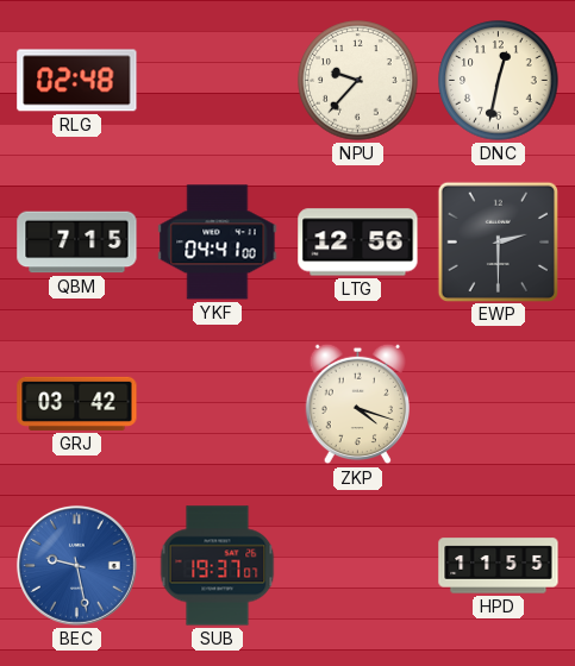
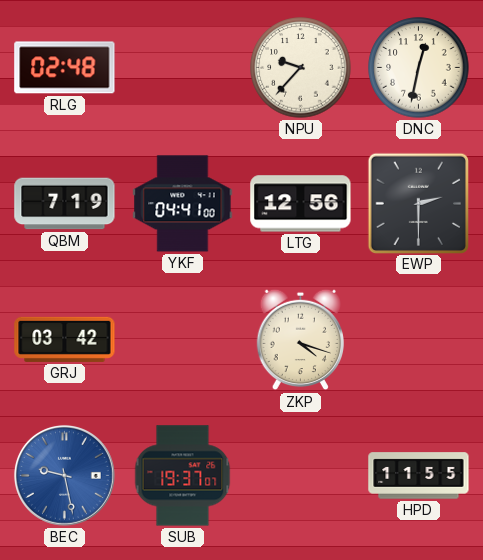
QBM: 7:15 -> 7:19 (65, 204)
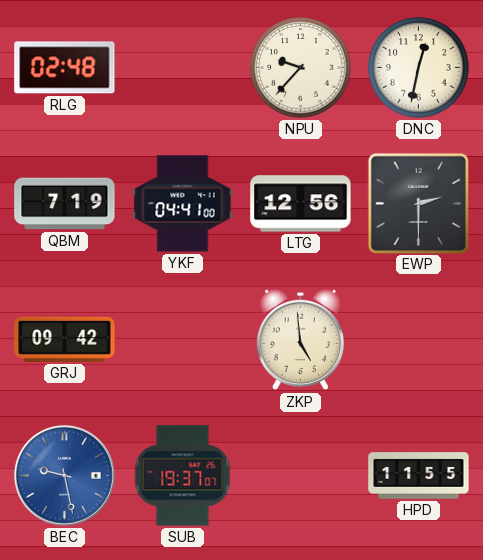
GRJ: 03:42 -> 09:42 (65, 339)
ZKP: 4:18 -> 4:59 (300, 340)
